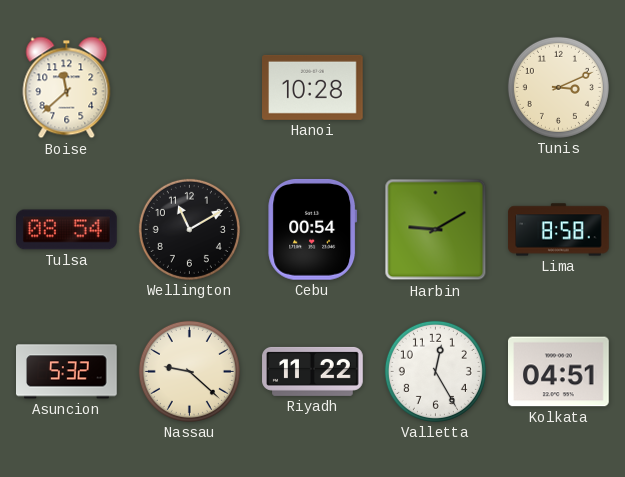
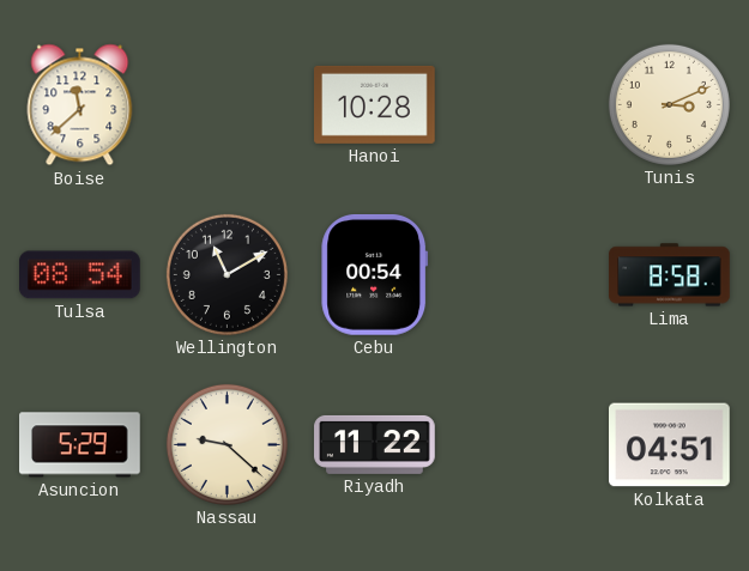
Harbin: 9:10 -> none (436, 230)
Asuncion: 5:32 -> 5:29 (80, 445)
Valletta: 12:25 -> none (435, 371)
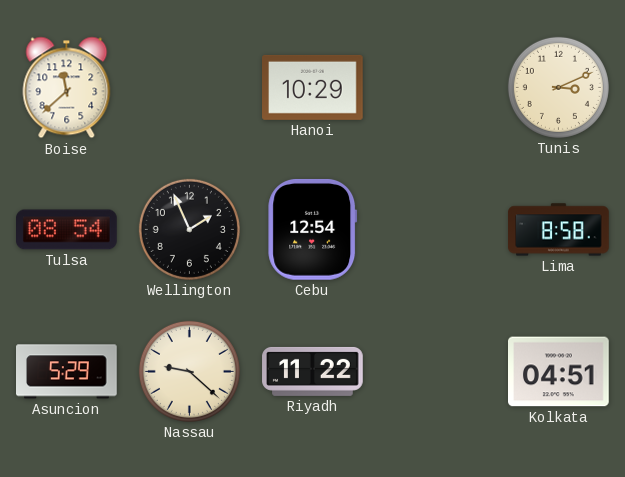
Hanoi: 10:28 -> 10:29 (313, 87)
Wellington: 11:10 -> 1:56 (189, 229)
Cebu: 00:54 -> 12:54 (313, 229)
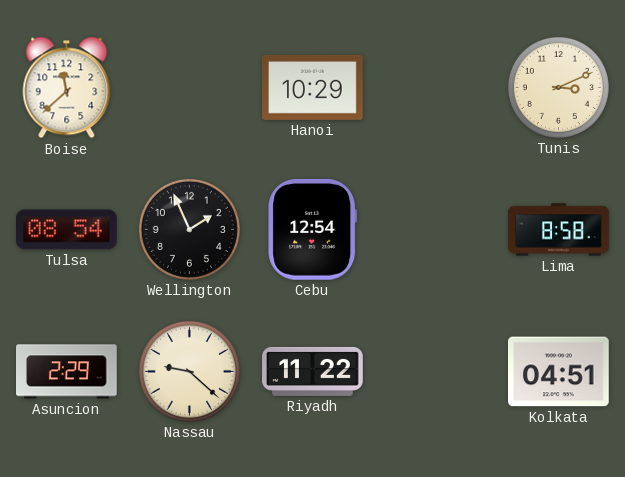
Asuncion: 5:29 -> 2:29 (67, 372)
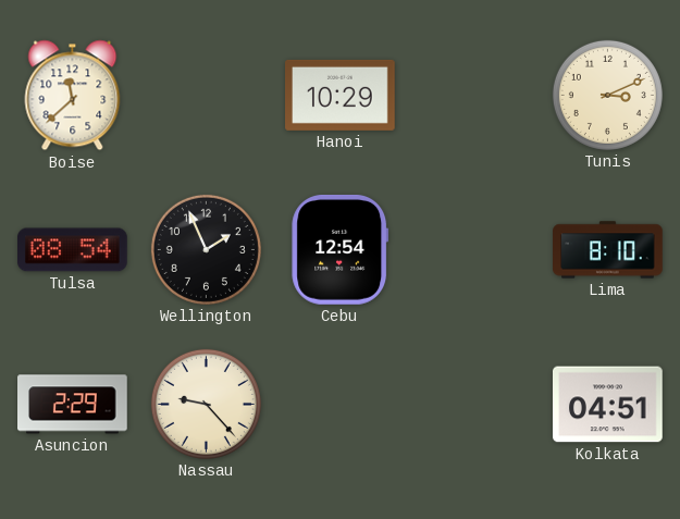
Lima: 8:58 -> 8:10 (608, 250)
Nassau: 9:22 -> 9:23 (206, 404)
Riyadh: 11:22 -> none (313, 371)
